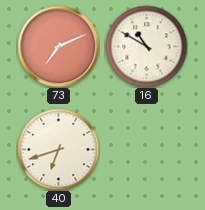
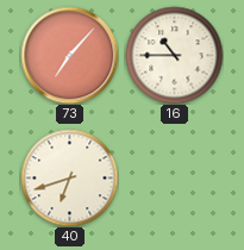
73: 7:11 -> 7:07 (69, 55)
16: 10:50 -> 10:45 (174, 55)
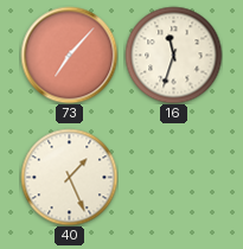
16: 10:45 -> 11:33 (173, 55)
40: 6:42 -> 1:26 (69, 177)
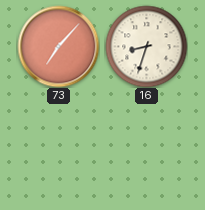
16: 11:33 -> 8:33 (146, 46)
40: 1:26 -> none (69, 177)
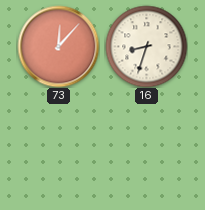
73: 7:07 -> 12:07 (58, 46)
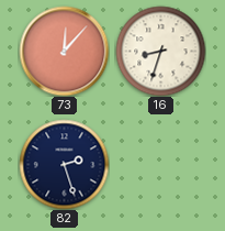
82: none -> 2:27 (64, 164)
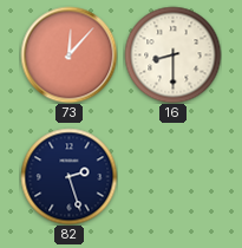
16: 8:33 -> 8:30 (172, 54)
